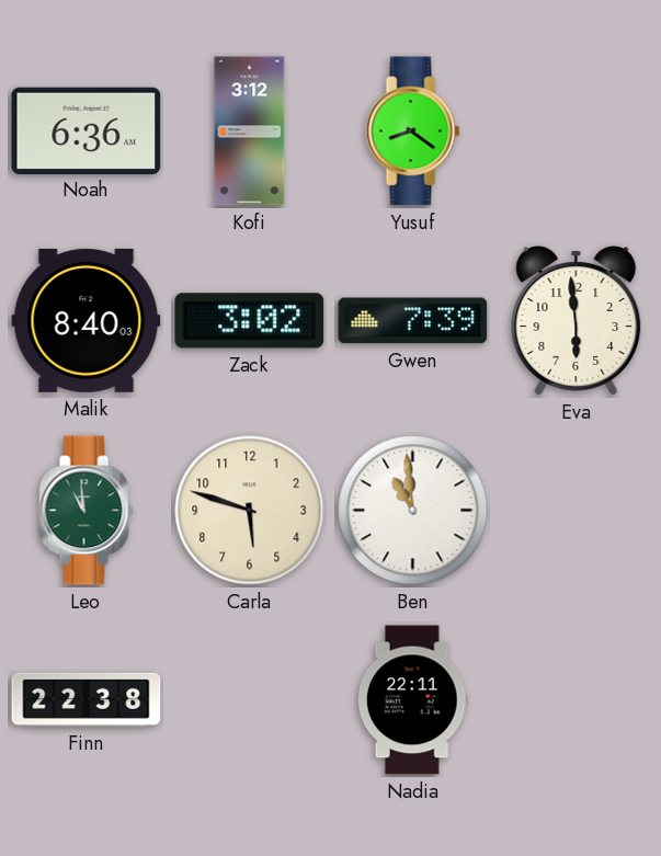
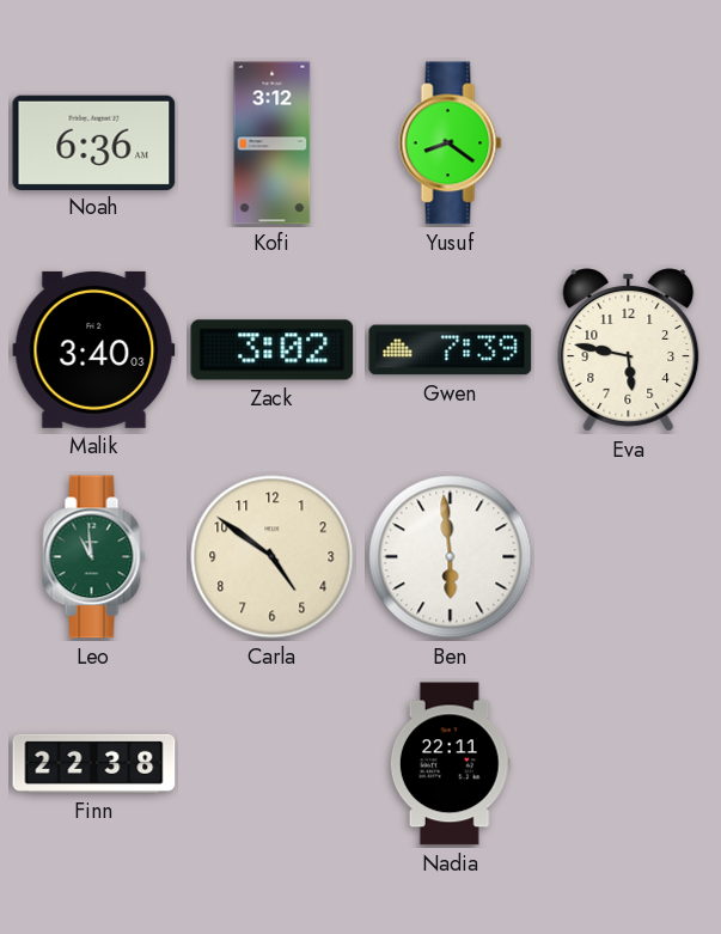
Malik: 8:40 -> 3:40 (94, 349)
Eva: 5:59 -> 5:47 (629, 350)
Carla: 5:48 -> 4:51 (273, 557)
Ben: 10:59 -> 5:59 (451, 557)
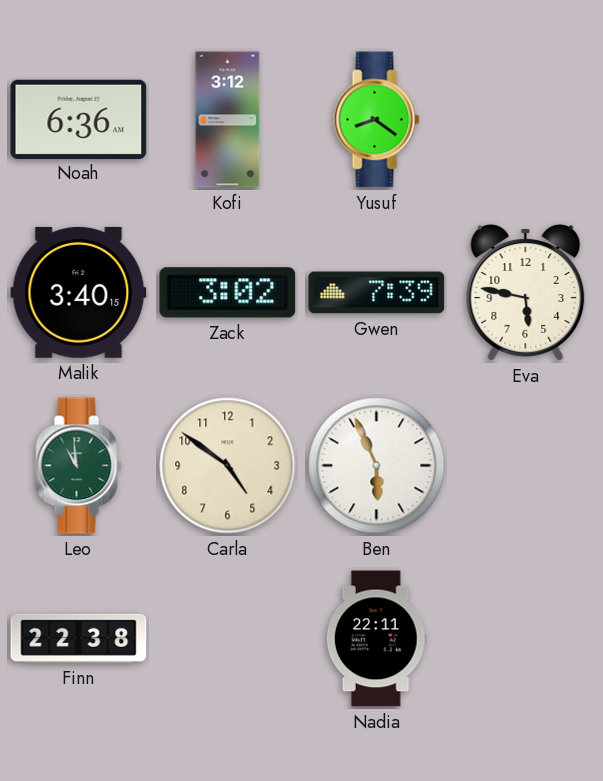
Malik: 3:40:03 -> 3:40:15 (79, 292)
Ben: 5:59 -> 5:56 (377, 466)
